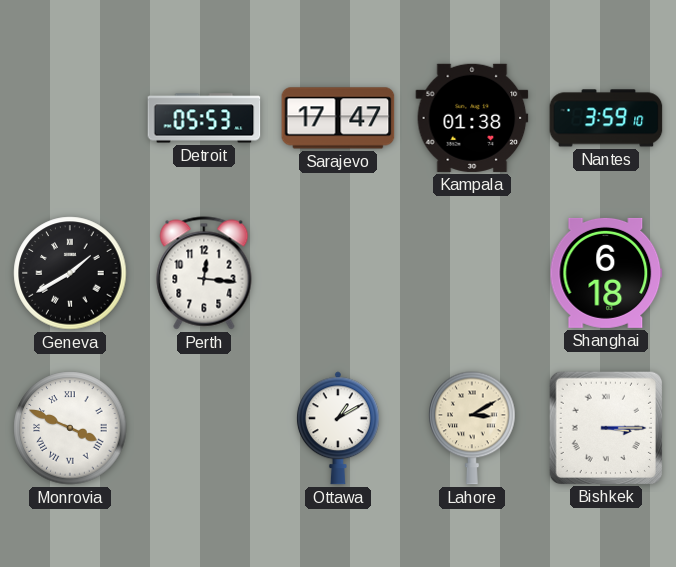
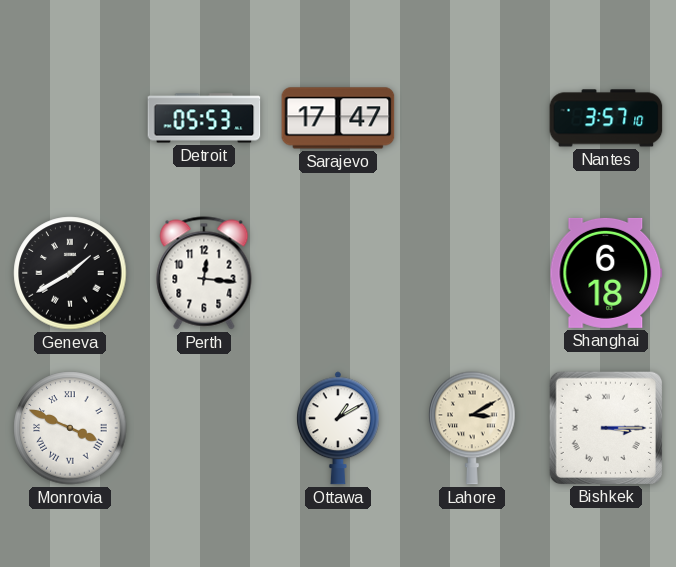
Kampala: 01:38 -> none (472, 118)
Nantes: 3:59 -> 3:57 (606, 118)
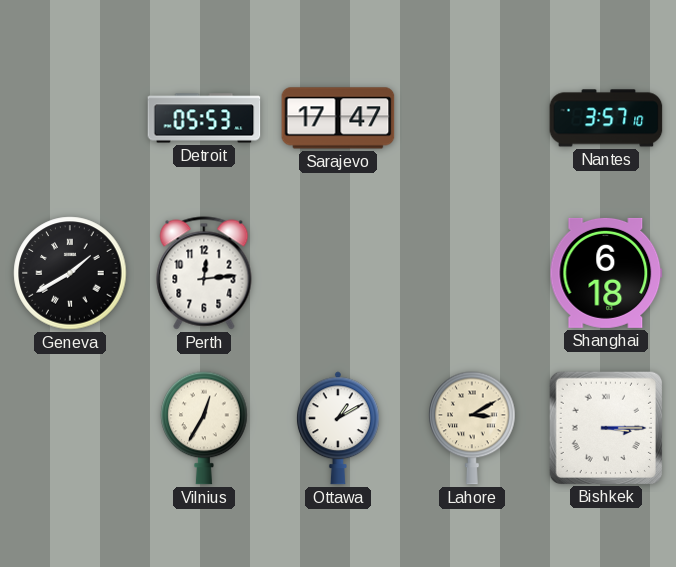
Perth: 12:16 -> 12:14 (204, 273)
Monrovia: 3:49 -> none (70, 428)
Vilnius: none -> 12:35 (204, 428)
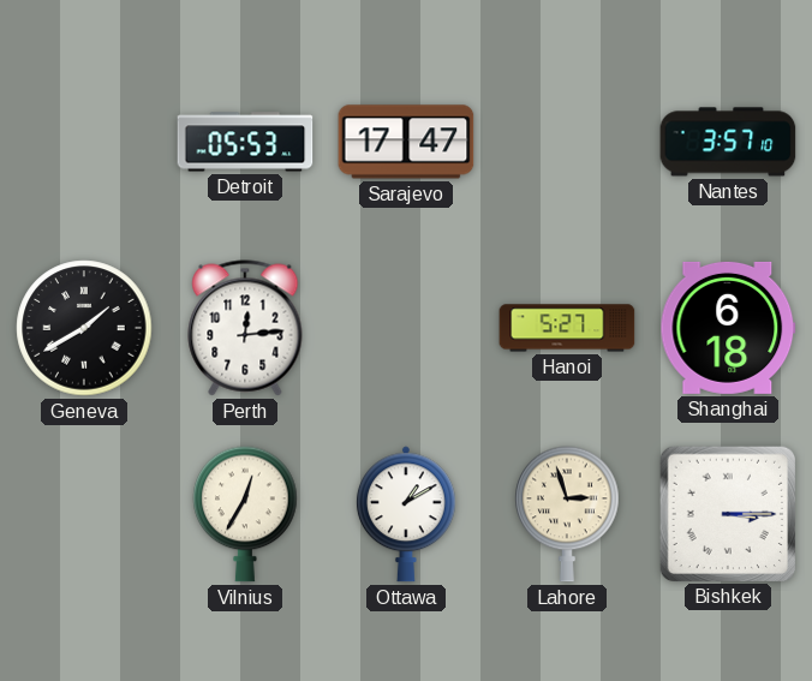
Hanoi: none -> 5:27 (567, 328)
Lahore: 3:10 -> 2:57 (567, 514)
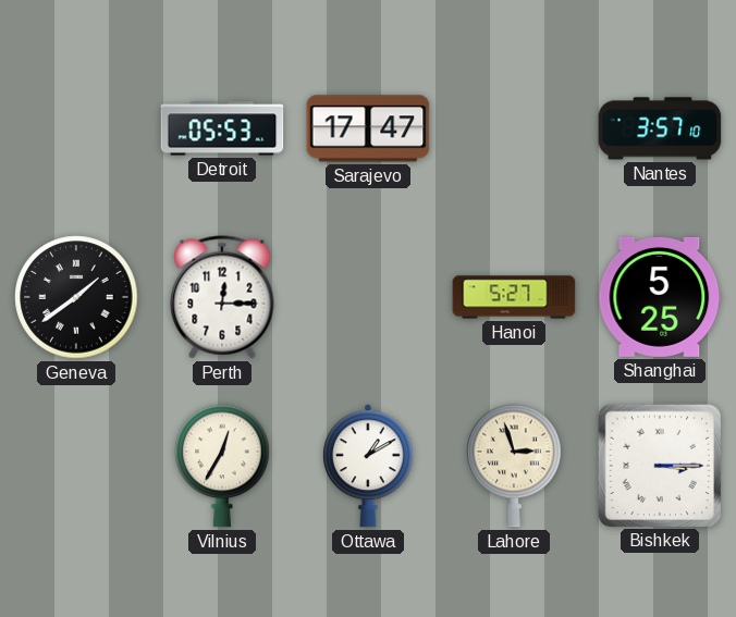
Geneva: 1:40 -> 1:39 (76, 297)
Perth: 12:14 -> 12:15 (222, 297)
Shanghai: 6:18 -> 5:25 (660, 297)
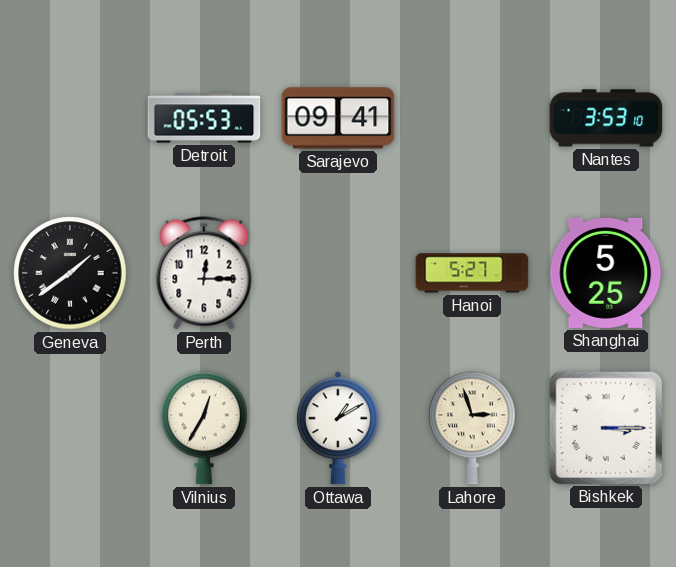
Sarajevo: 17:47 -> 09:41 (338, 118)
Nantes: 3:57 -> 3:53 (606, 118)
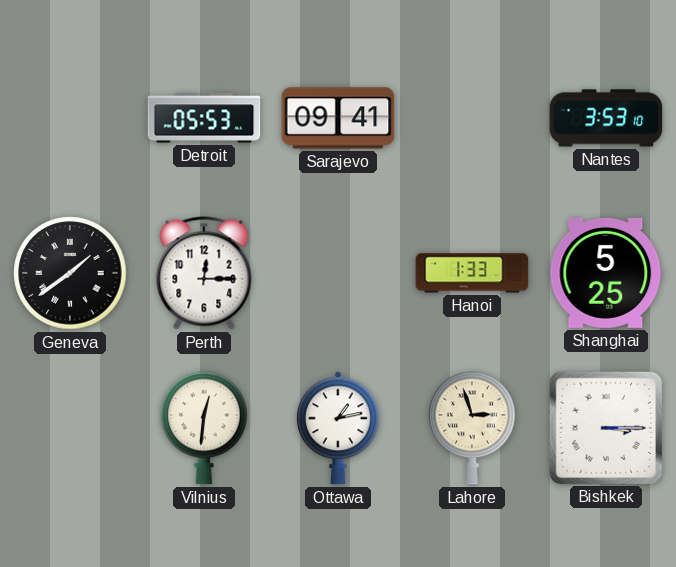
Hanoi: 5:27 -> 1:33 (472, 273)
Vilnius: 12:35 -> 12:31 (204, 428)
Ottawa: 1:10 -> 1:13 (338, 428)
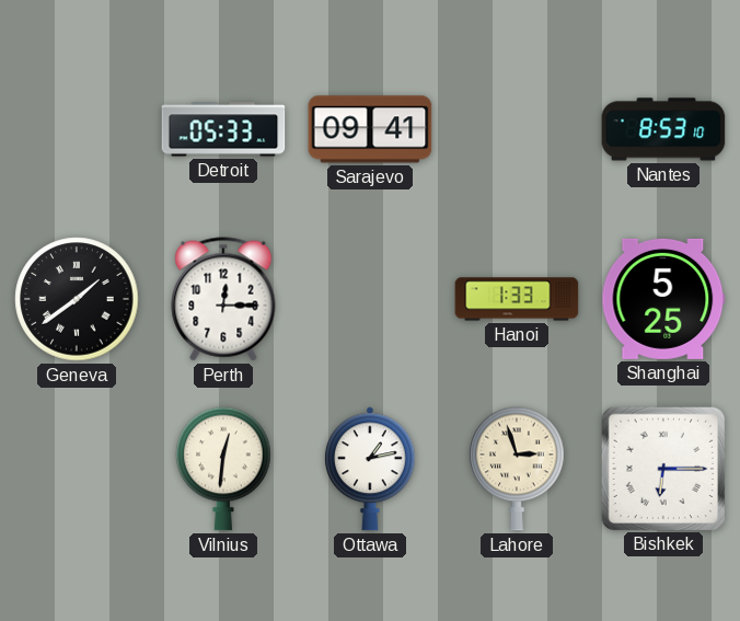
Detroit: 05:53 -> 05:33 (223, 129)
Nantes: 3:53 -> 8:53 (663, 129)
Bishkek: 3:15 -> 6:15 (662, 468)
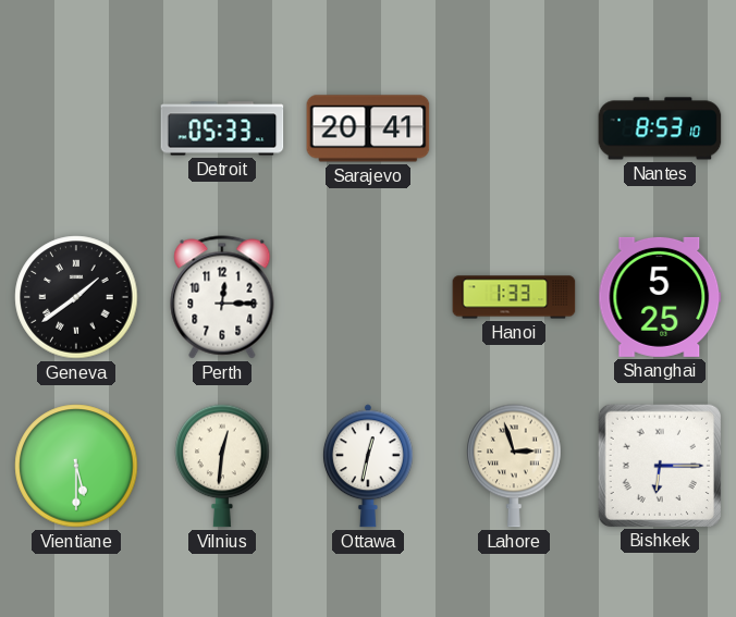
Sarajevo: 09:41 -> 20:41 (368, 128)
Vientiane: none -> 5:30 (76, 466)
Ottawa: 1:13 -> 12:32 (368, 466)
